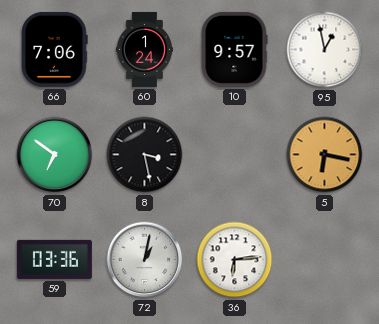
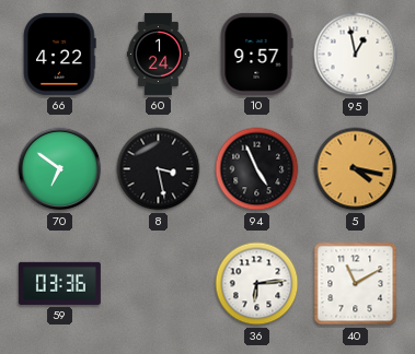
66: 7:06 -> 4:22 (60, 54)
94: none -> 4:56 (257, 169)
5: 6:17 -> 4:17 (356, 169)
72: 1:02 -> none (145, 260)
40: none -> 11:10 (356, 284)
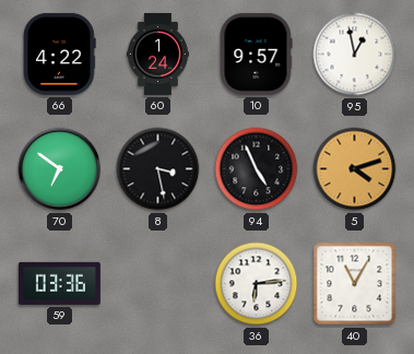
5: 4:17 -> 4:12 (355, 169)
40: 11:10 -> 11:05 (355, 284)
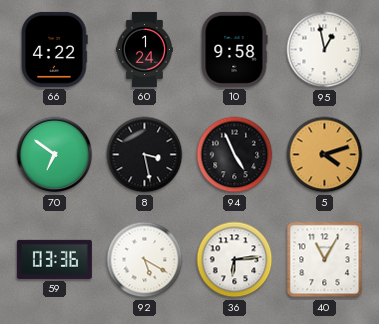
10: 9:57 -> 9:58 (234, 49)
92: none -> 5:20 (145, 260)
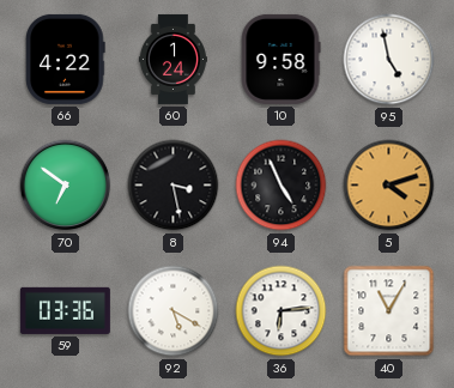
95: 12:58 -> 4:58 (389, 60)
